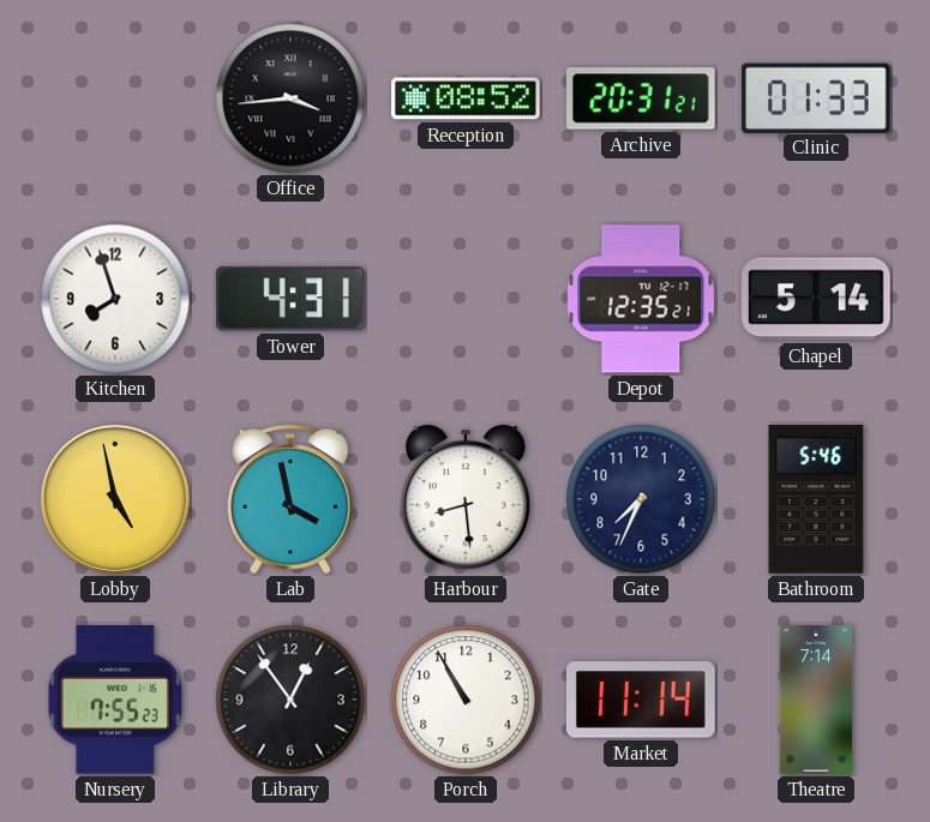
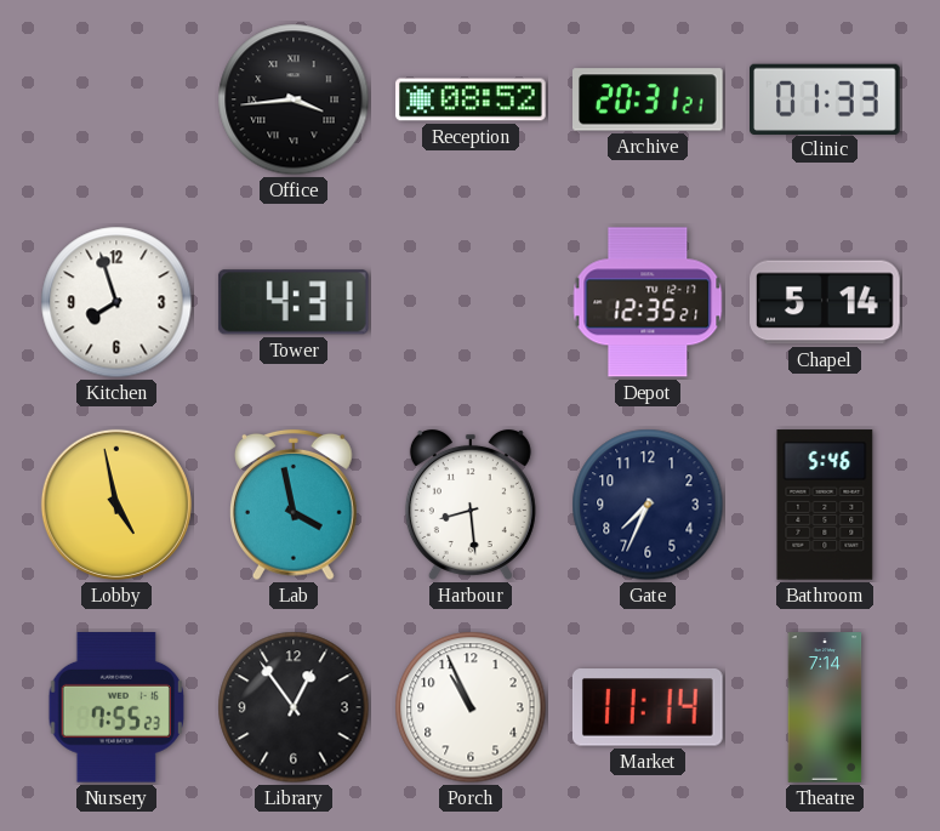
Porch: 10:55 -> 10:56 (471, 707)
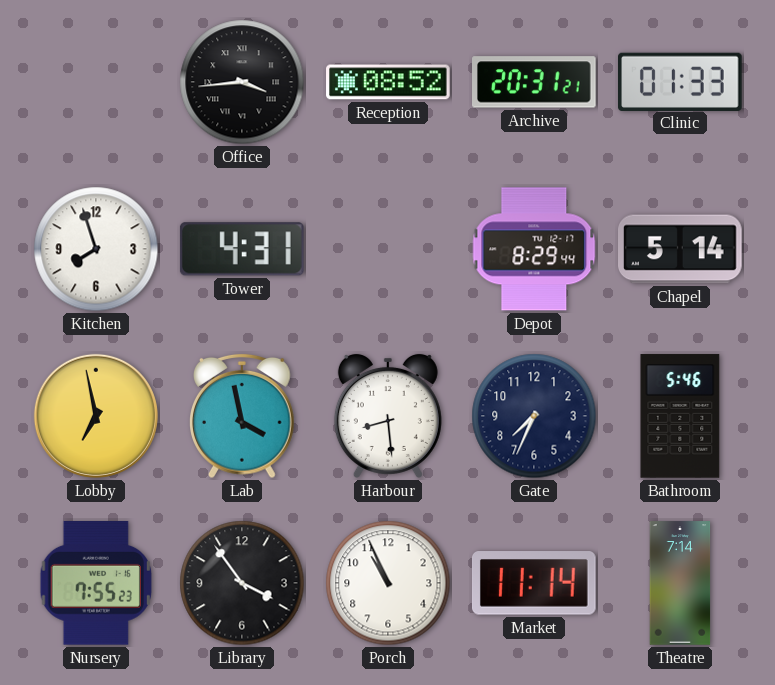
Depot: 12:35 -> 8:29 (534, 249)
Lobby: 4:58 -> 6:58 (96, 416)
Library: 12:54 -> 3:54 (242, 583)
